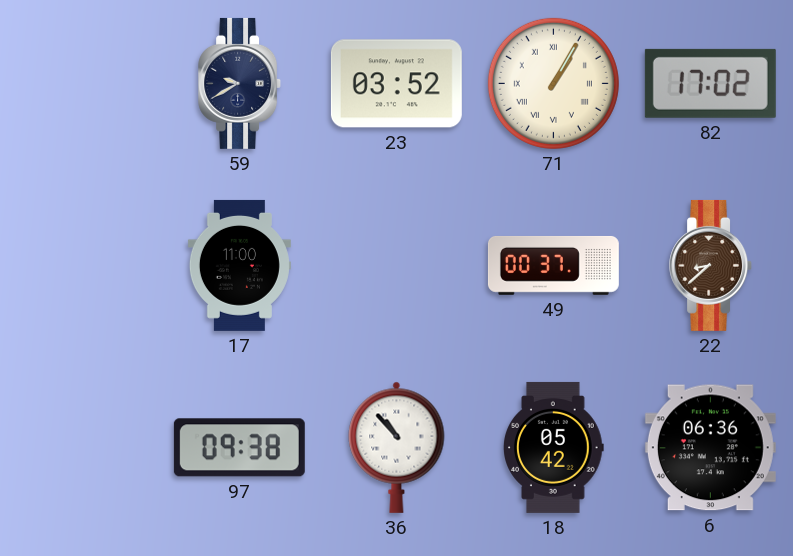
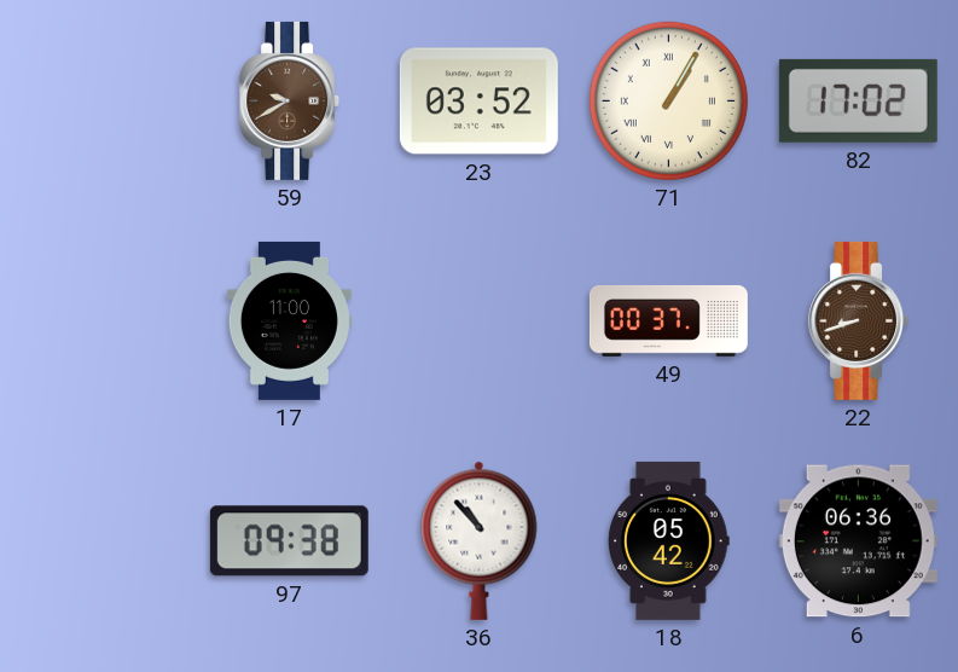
59 dial: navy -> brown (290, 100)
22: 8:38 -> 8:42 (859, 320)
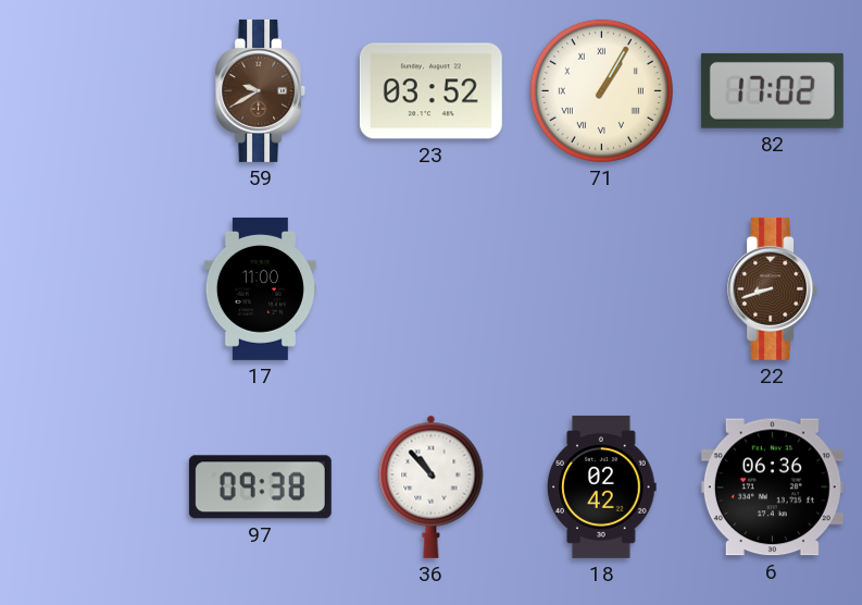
49: 00:37 -> none (668, 320)
18: 05:42 -> 02:42 (602, 486)
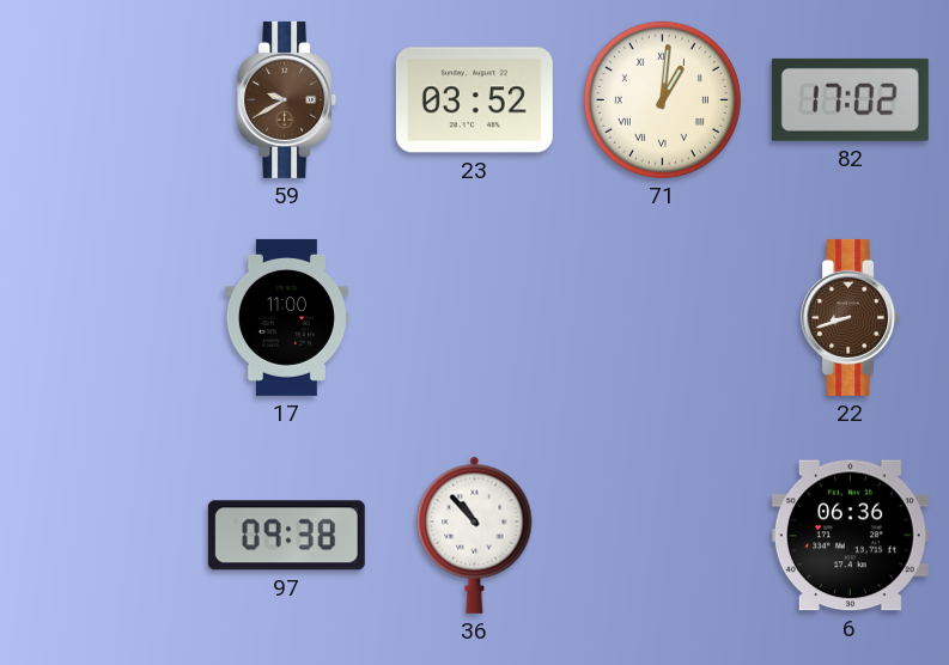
71: 1:05 -> 1:01 (662, 99)
18: 02:42 -> none (602, 486)
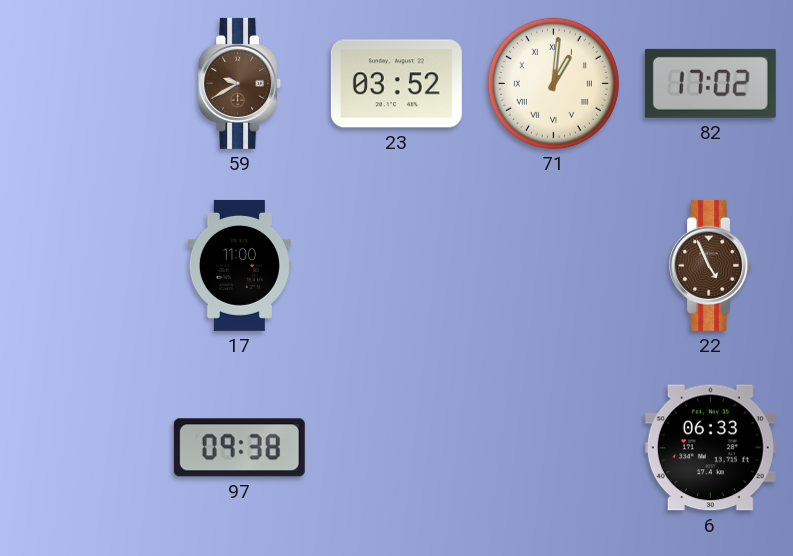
22: 8:42 -> 4:56 (711, 265)
36: 10:53 -> none (475, 535)
6: 06:36 -> 06:33 (710, 448)
